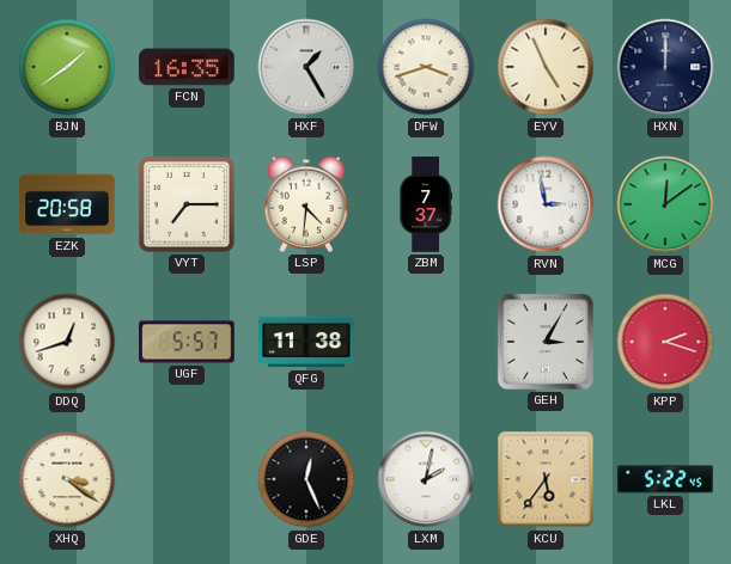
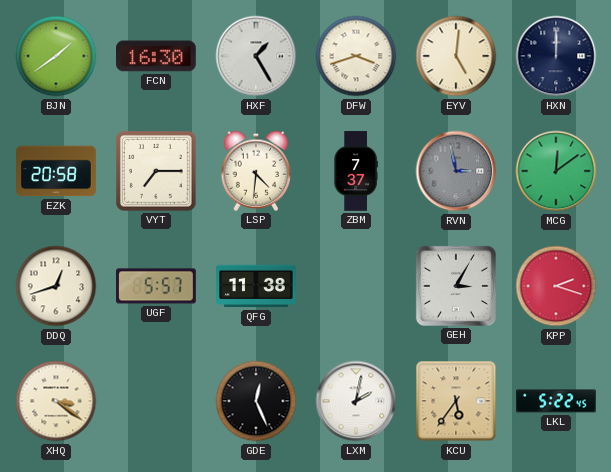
FCN: 16:35 -> 16:30 (157, 56)
EYV: 4:56 -> 5:01 (456, 56)
RVN dial: white -> grey (456, 171)
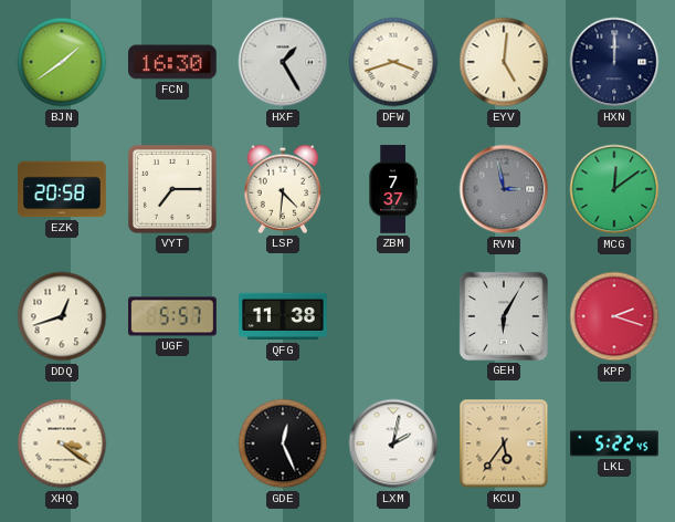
GEH: 3:05 -> 6:05 (504, 316)
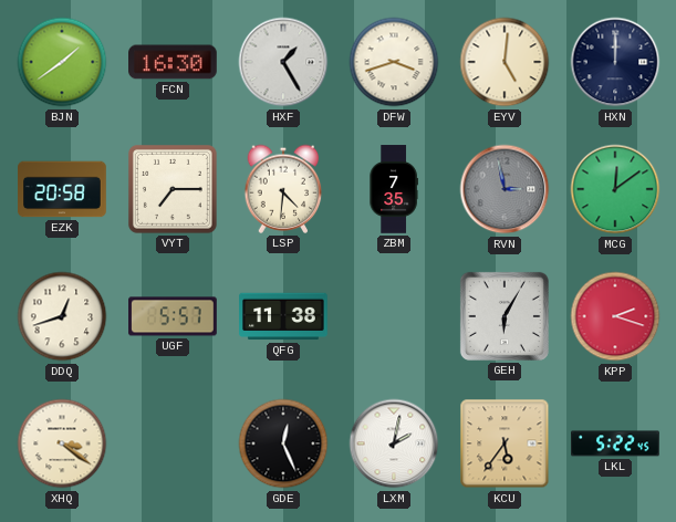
ZBM: 7:37 -> 7:35 (394, 189)
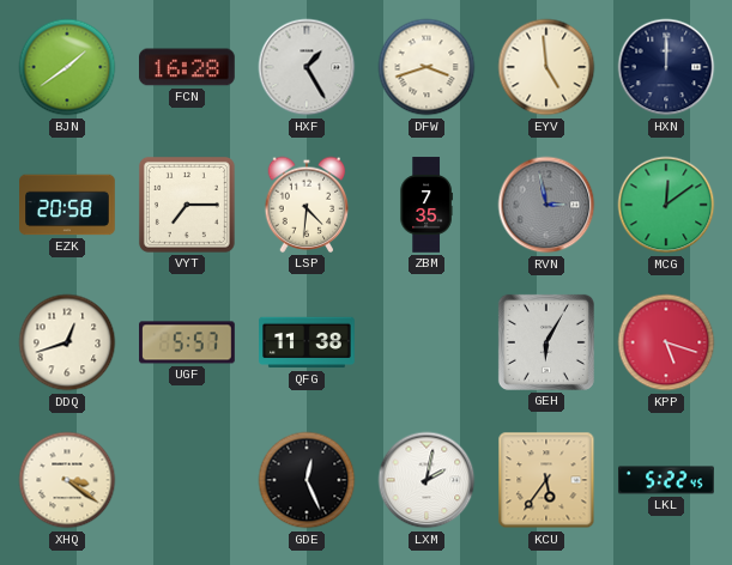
FCN: 16:30 -> 16:28 (188, 67)
EYV: 5:01 -> 4:59 (546, 67)
KPP: 2:18 -> 5:18 (666, 342)
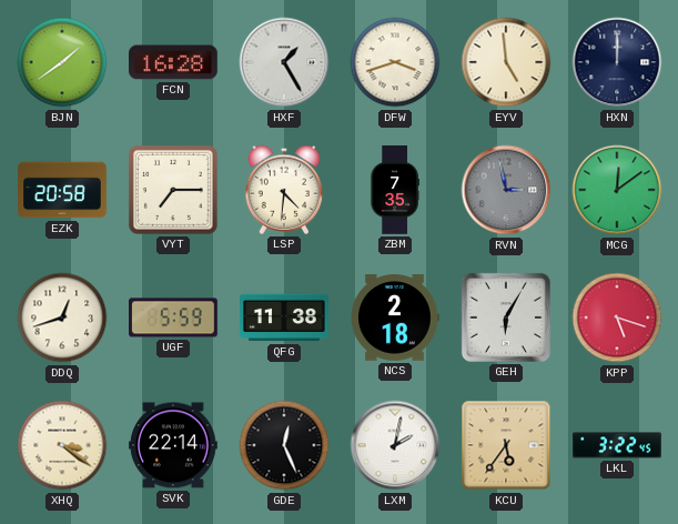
UGF: 5:57 -> 5:59 (173, 318)
NCS: none -> 2:18 (395, 318)
SVK: none -> 22:14 (173, 445)
LKL: 5:22 -> 3:22 (617, 445)
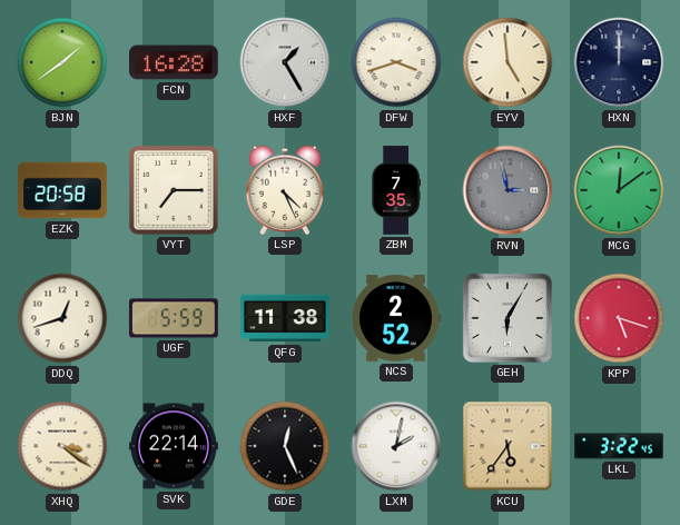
LSP: 4:31 -> 4:26 (285, 190)
NCS: 2:18 -> 2:52 (396, 318)
